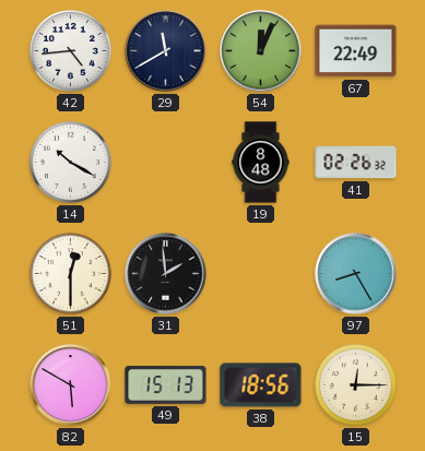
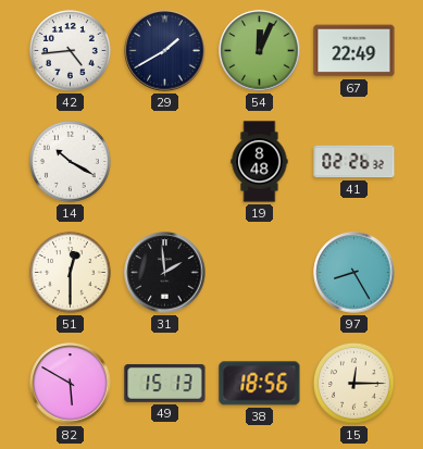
29: 11:40 -> 1:40 (165, 51)
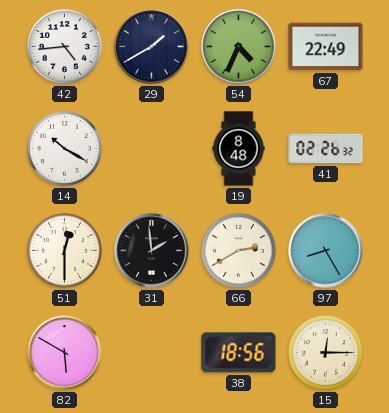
54: 12:04 -> 4:34 (239, 47)
66: none -> 2:40 (239, 251)
49: 15:13 -> none (165, 383)
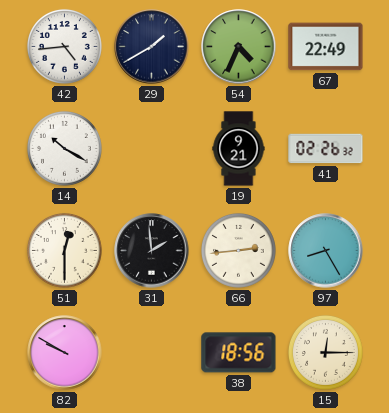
19: 8:48 -> 9:21 (239, 149)
66: 2:40 -> 2:44 (239, 251)
82: 5:50 -> 9:50 (65, 353)
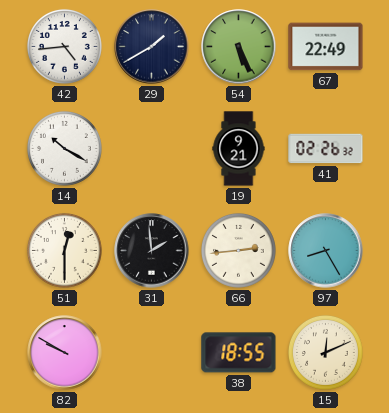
54: 4:34 -> 5:26 (239, 47)
38: 18:56 -> 18:55 (239, 353)
15: 12:15 -> 12:11 (326, 353)
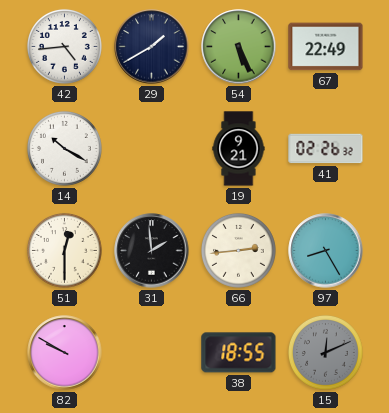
15 dial: cream -> grey (326, 353)
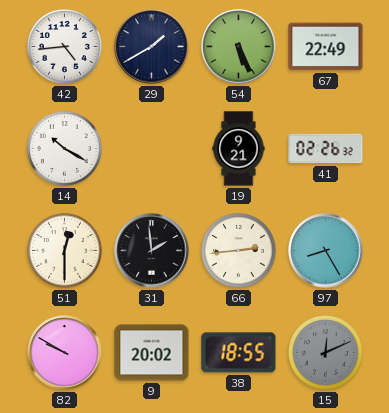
9: none -> 20:02 (152, 353)
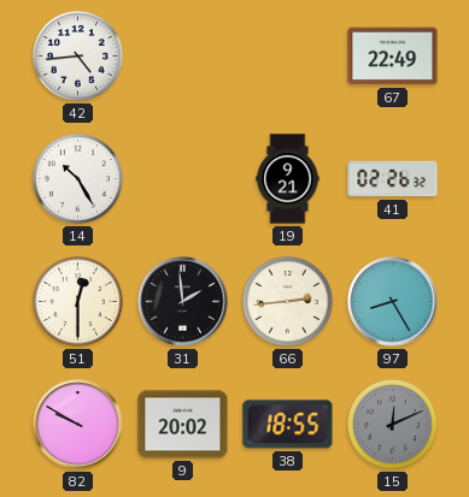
29: 1:40 -> none (152, 47)
54: 5:26 -> none (239, 47)
14: 10:20 -> 10:25 (78, 179)
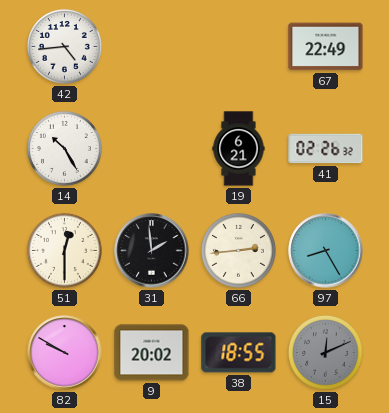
19: 9:21 -> 6:21 (239, 149)
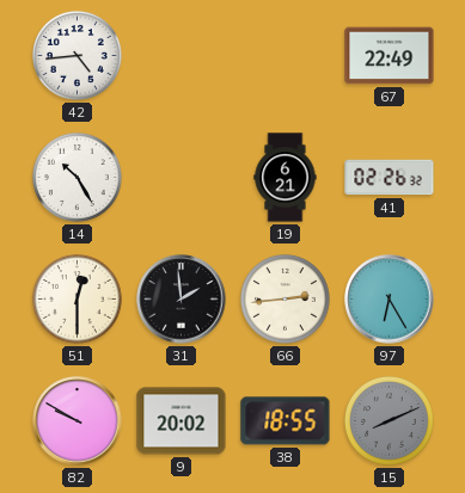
97: 8:25 -> 6:25 (390, 300)
15: 12:11 -> 8:11 (390, 421)
